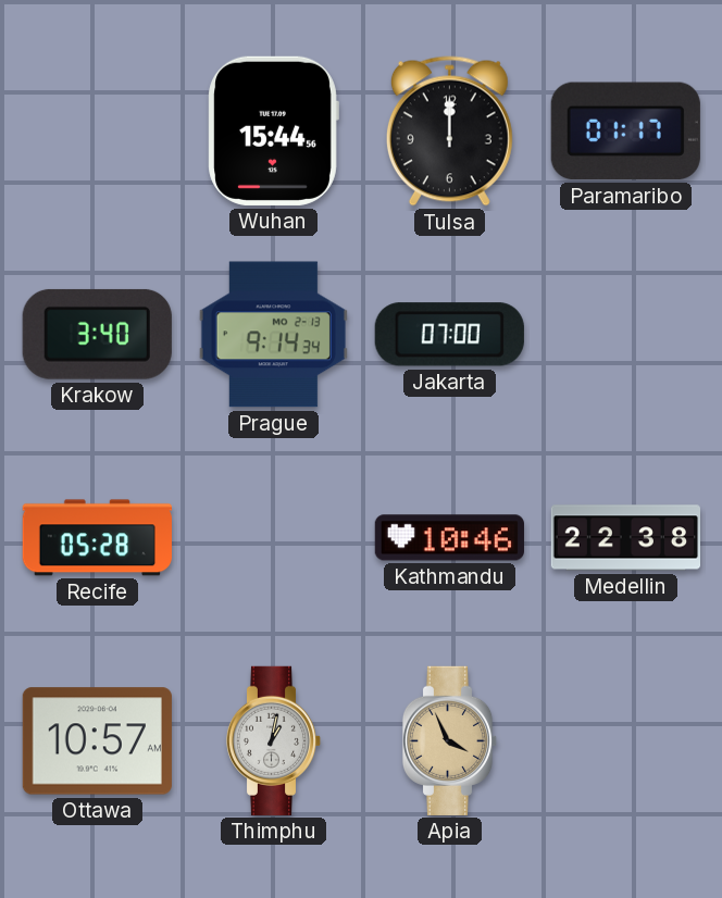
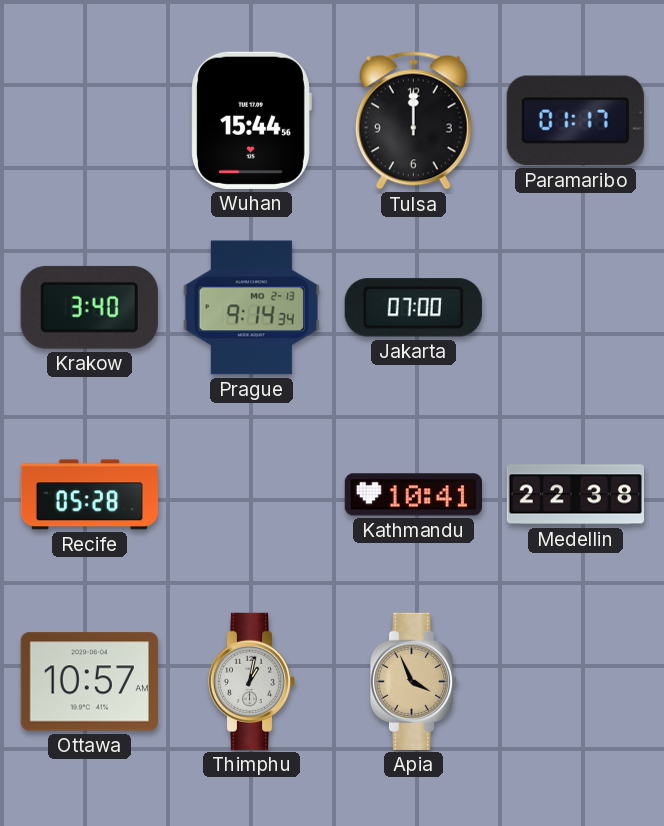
Kathmandu: 10:46 -> 10:41 (413, 495)
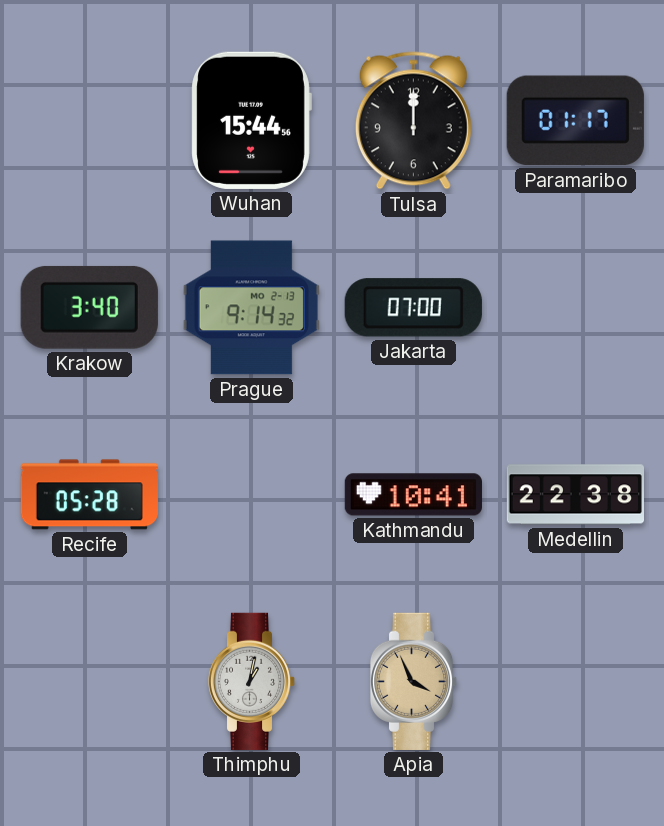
Prague: 9:14:34 -> 9:14:32 (251, 308)
Ottawa: 10:57 -> none (89, 682)
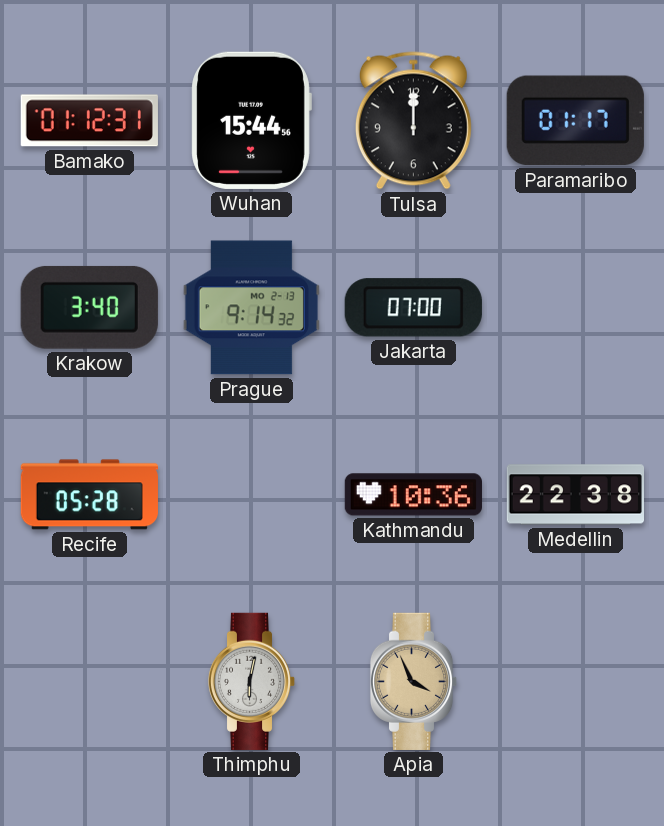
Bamako: none -> 01:12 (89, 121)
Kathmandu: 10:41 -> 10:36 (413, 495)
Thimphu: 1:02 -> 6:02 (252, 681)
